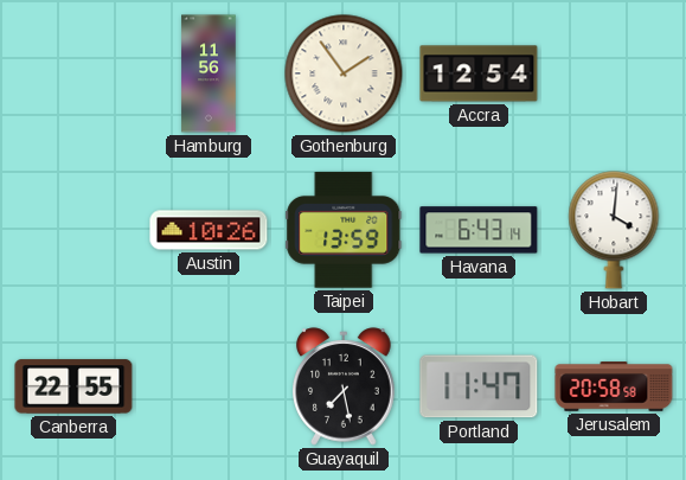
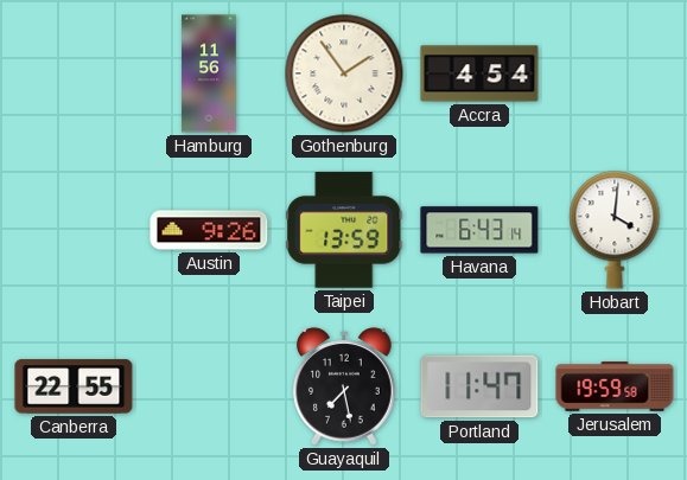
Accra: 12:54 -> 4:54 (479, 73)
Austin: 10:26 -> 9:26 (209, 230)
Jerusalem: 20:58 -> 19:59 (615, 386)
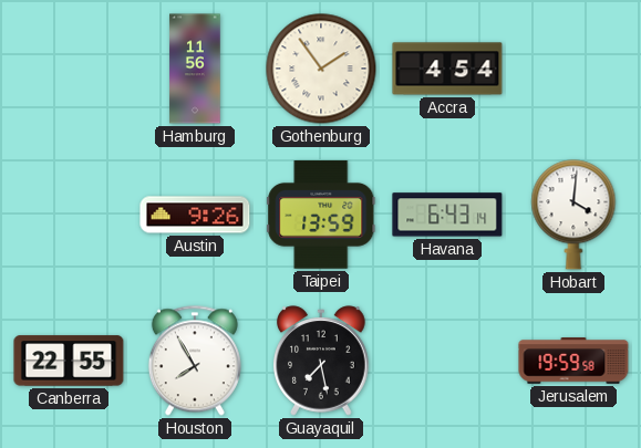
Houston: none -> 7:55 (195, 361)
Portland: 11:47 -> none (479, 386)
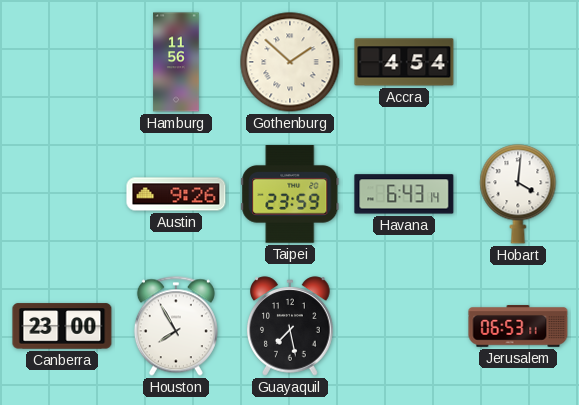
Gothenburg: 1:54 -> 1:52 (290, 62)
Taipei: 13:59 -> 23:59 (290, 194)
Canberra: 22:55 -> 23:00 (62, 326)
Jerusalem: 19:59 -> 06:53 (518, 326)
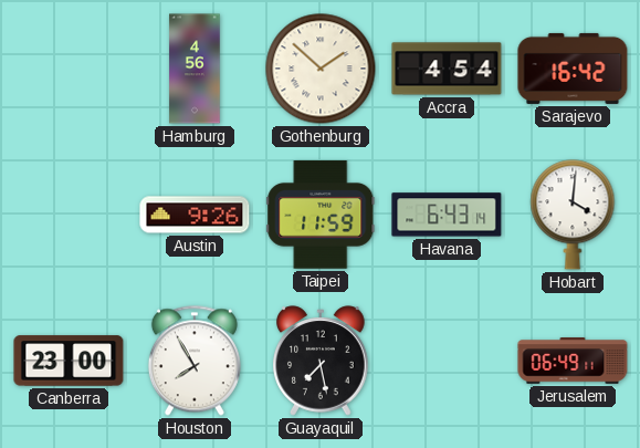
Hamburg: 11:56 -> 4:56 (195, 69)
Sarajevo: none -> 16:42 (573, 69)
Taipei: 23:59 -> 11:59 (321, 215)
Jerusalem: 06:53 -> 06:49 (573, 361)
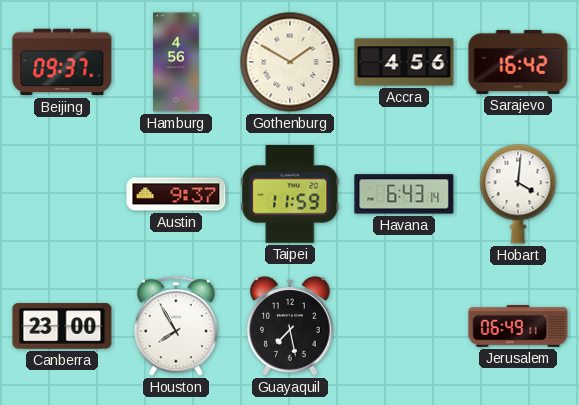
Beijing: none -> 09:37 (62, 62)
Gothenburg: 1:52 -> 1:50 (290, 62)
Accra: 4:54 -> 4:56 (404, 62)
Austin: 9:26 -> 9:37 (176, 194)
